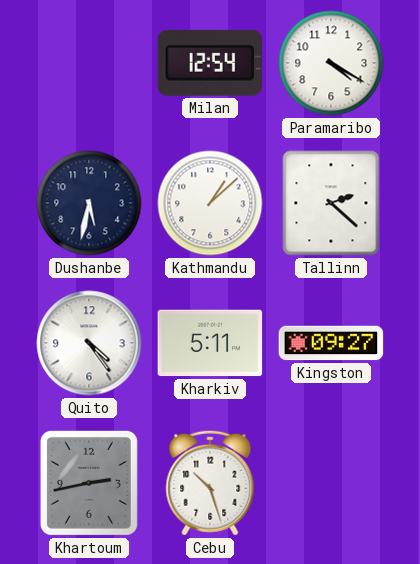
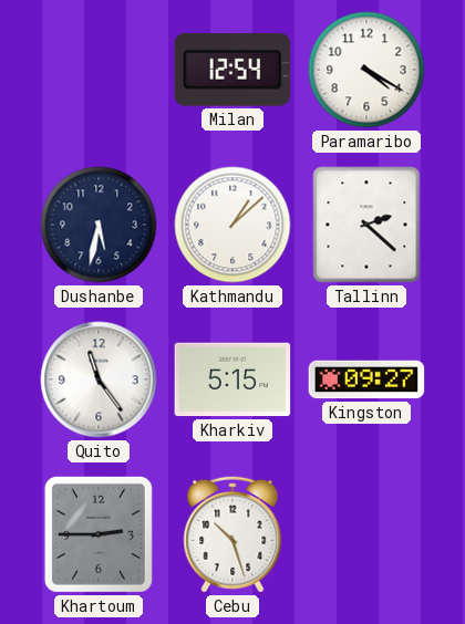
Quito: 4:24 -> 11:24 (99, 379)
Kharkiv: 5:11 -> 5:15 (232, 379)
Khartoum: 2:43 -> 2:45 (99, 534)
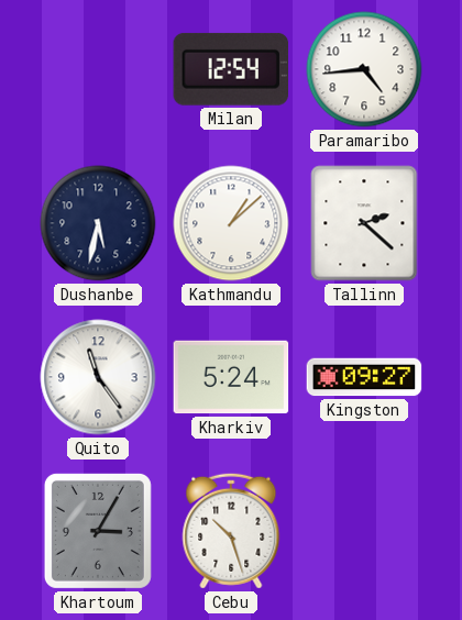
Paramaribo: 4:20 -> 4:44 (364, 69)
Kharkiv: 5:15 -> 5:24 (231, 377)
Khartoum: 2:45 -> 3:05 (98, 531)
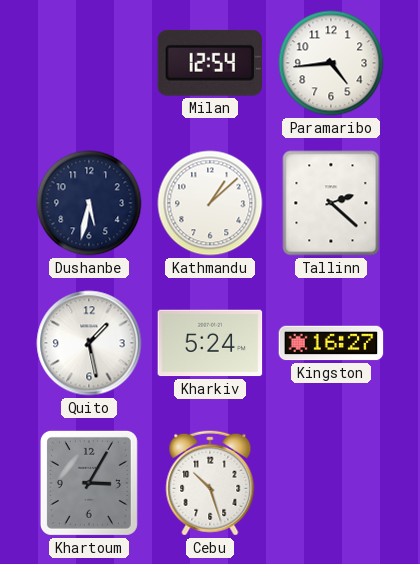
Quito: 11:24 -> 1:28 (89, 343)
Kingston: 09:27 -> 16:27 (331, 343)
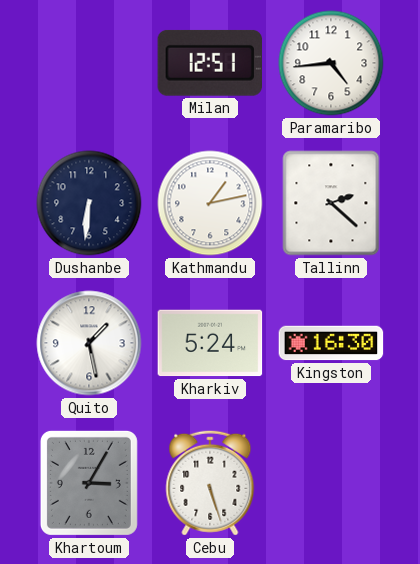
Milan: 12:54 -> 12:51 (209, 63)
Dushanbe: 5:32 -> 6:31 (89, 203)
Kathmandu: 1:08 -> 1:13 (210, 203)
Kingston: 16:27 -> 16:30 (331, 343)
Cebu: 10:27 -> 5:27 (210, 483)
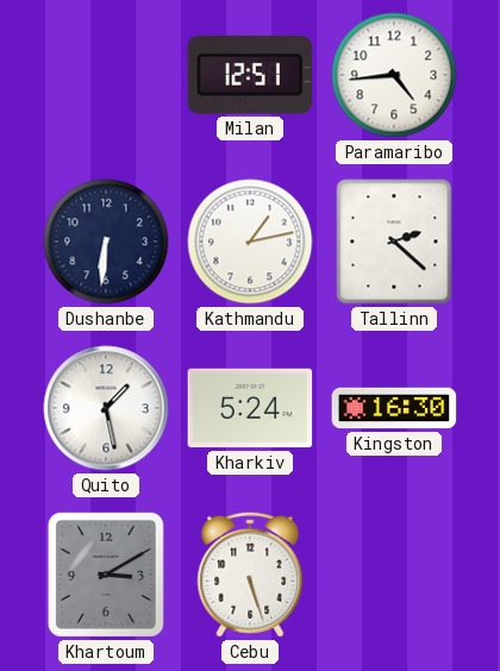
Khartoum: 3:05 -> 3:10 (106, 575)
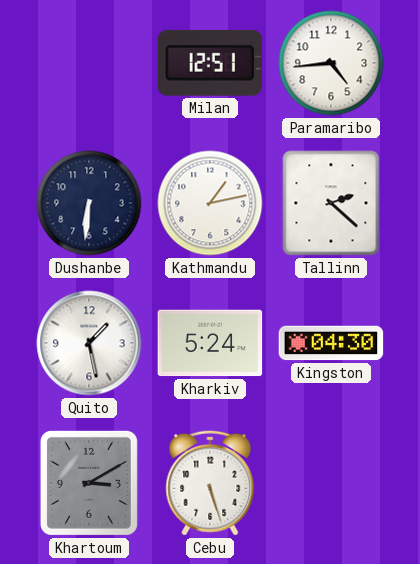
Kingston: 16:30 -> 04:30 (331, 343)
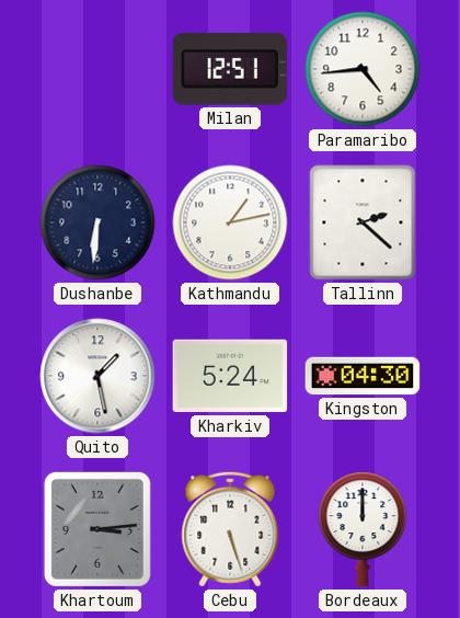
Khartoum: 3:10 -> 3:14 (97, 529)
Bordeaux: none -> 12:00 (363, 529)
